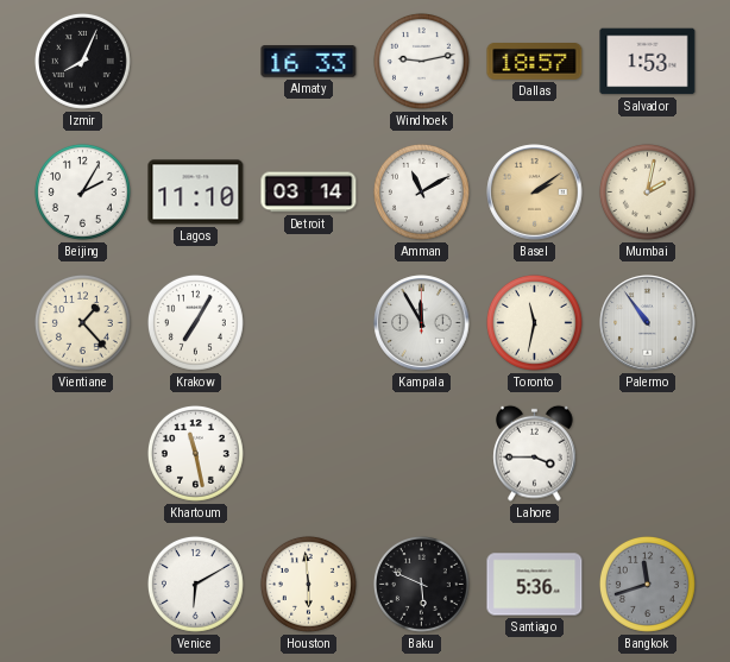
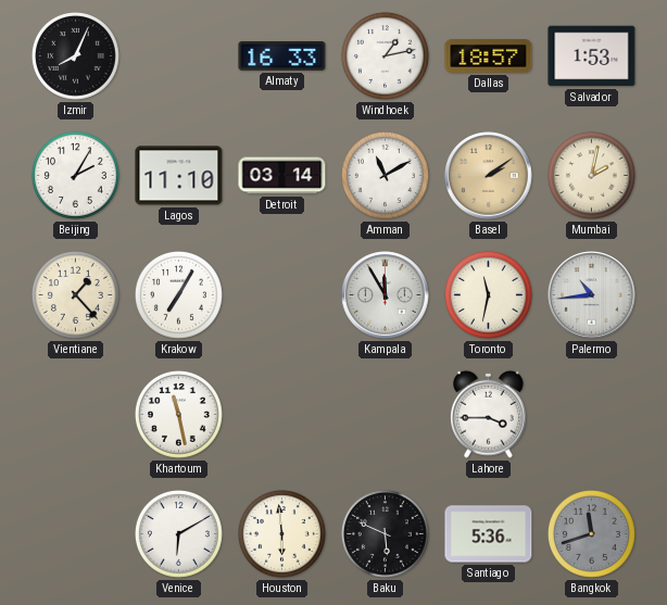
Windhoek: 9:13 -> 1:13 (385, 55)
Palermo: 10:54 -> 10:44 (592, 295)
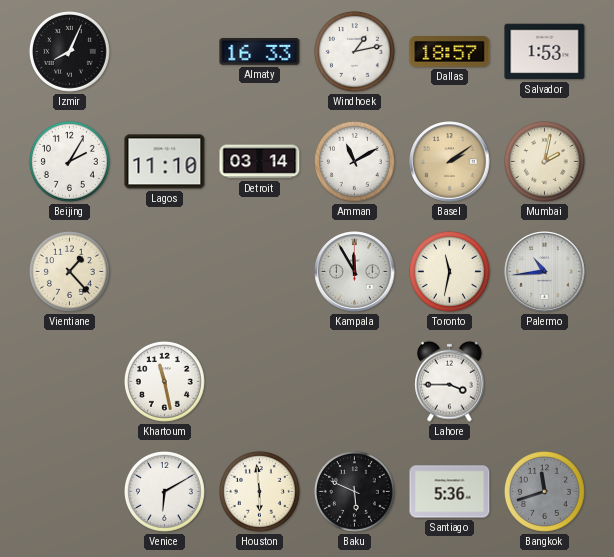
Krakow: 7:05 -> none (178, 294)
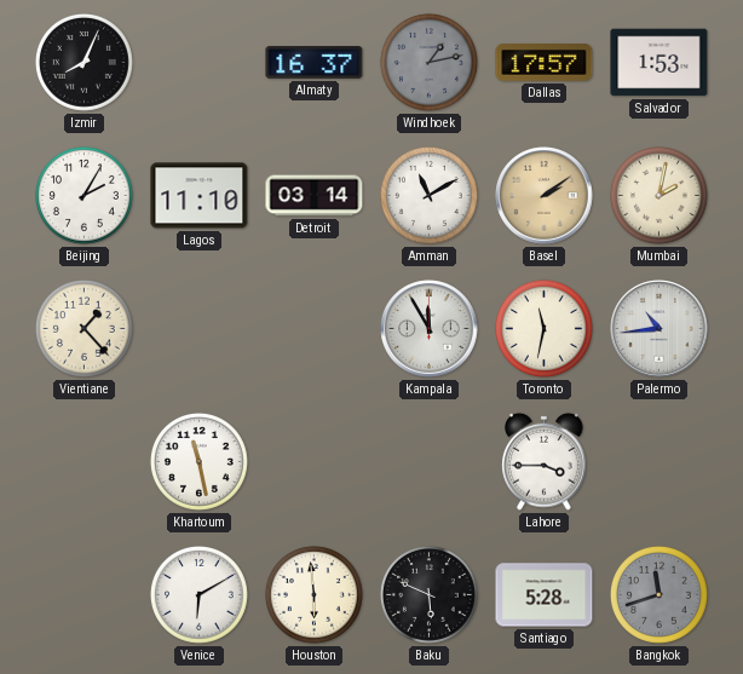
Almaty: 16:33 -> 16:37 (315, 63)
Windhoek dial: white -> grey (428, 62)
Dallas: 18:57 -> 17:57 (545, 63)
Santiago: 5:36 -> 5:28 (545, 595)
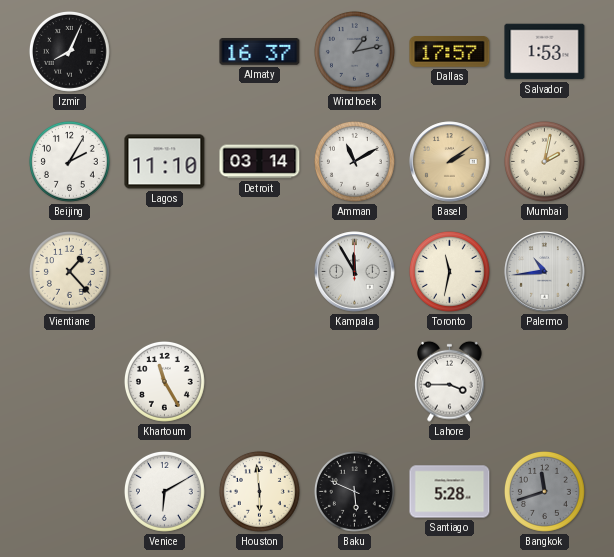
Khartoum: 11:28 -> 11:25 (164, 381)
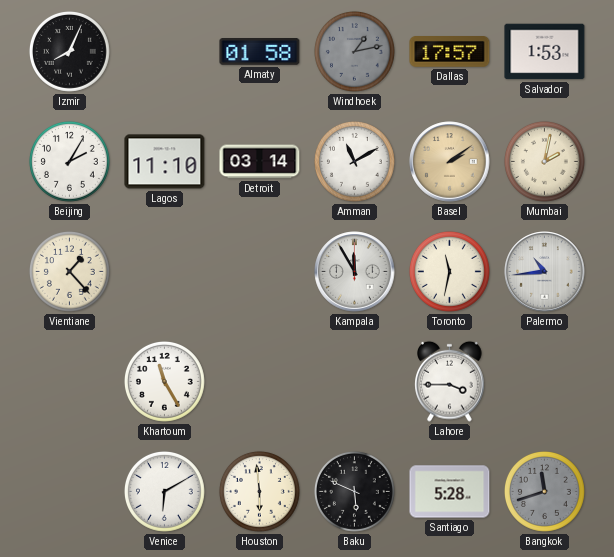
Almaty: 16:37 -> 01:58 (260, 52)
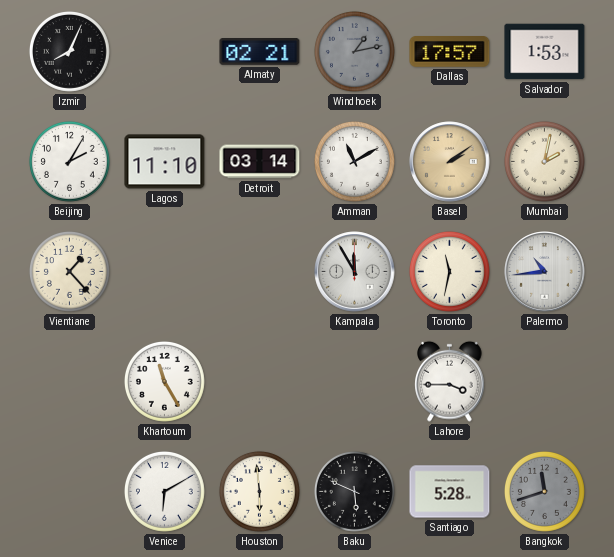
Almaty: 01:58 -> 02:21 (260, 52)
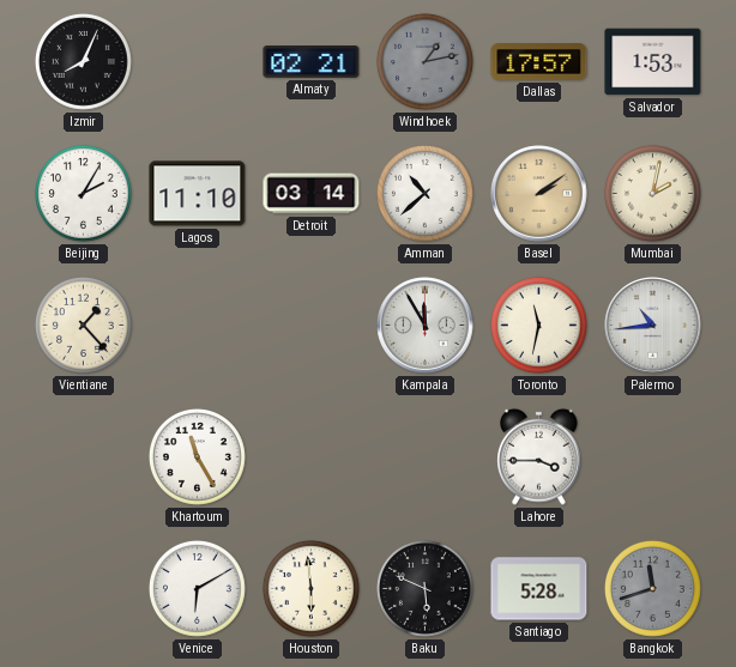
Amman: 11:10 -> 10:38 (424, 193)
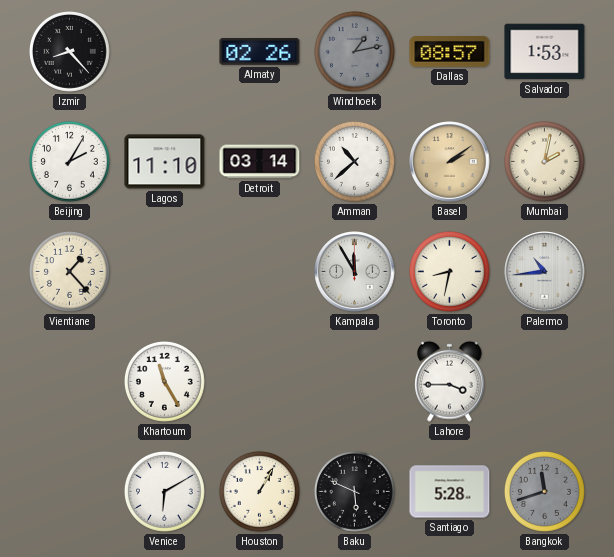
Izmir: 8:04 -> 8:23 (69, 51)
Almaty: 02:21 -> 02:26 (260, 52)
Dallas: 17:57 -> 08:57 (450, 52)
Toronto: 11:32 -> 8:32 (449, 271)
Houston: 5:59 -> 1:05 (259, 491)
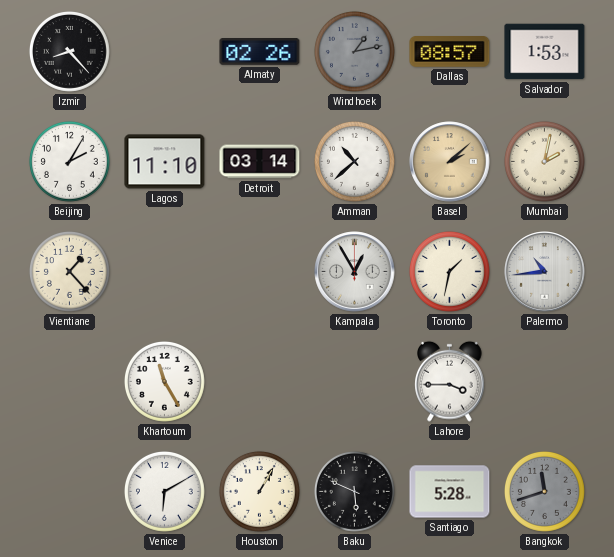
Basel: 2:09 -> 2:08 (450, 162)
Kampala: 11:55 -> 12:55 (355, 272)
Toronto: 8:32 -> 1:32 (449, 271)
